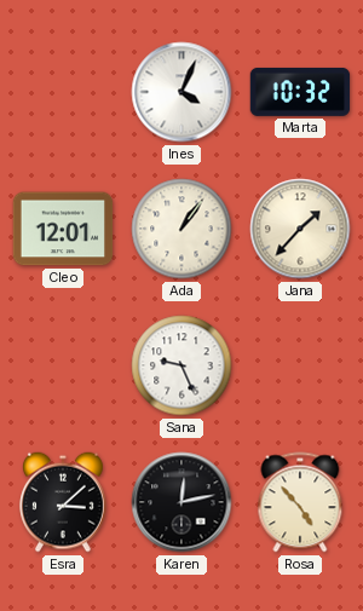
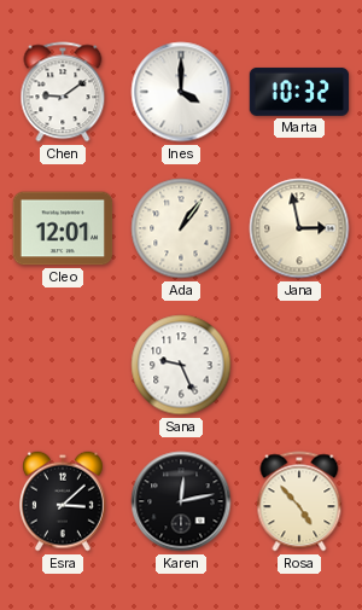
Chen: none -> 9:09 (63, 92)
Ines: 4:04 -> 4:00 (181, 92)
Jana: 1:37 -> 2:58 (299, 228)
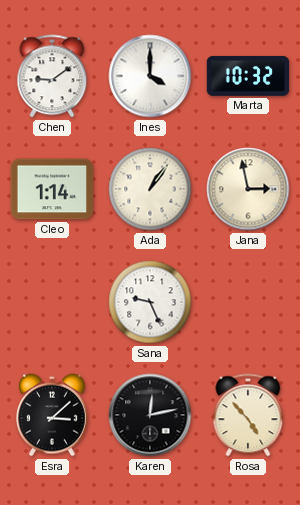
Cleo: 12:01 -> 1:14 (52, 189)
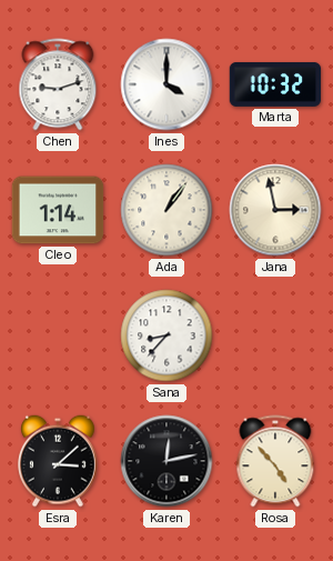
Chen: 9:09 -> 9:12 (58, 84)
Sana: 9:26 -> 8:37 (167, 335)
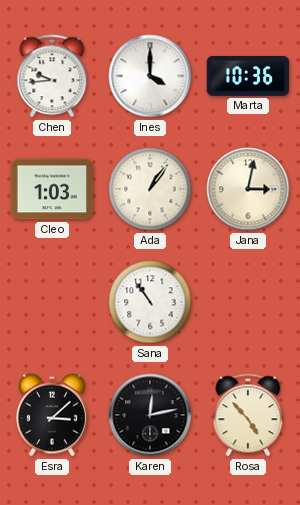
Chen: 9:12 -> 9:44 (52, 76)
Marta: 10:32 -> 10:36 (248, 76)
Cleo: 1:14 -> 1:03 (52, 189)
Jana: 2:58 -> 3:02 (248, 189)
Sana: 8:37 -> 10:54 (150, 302)
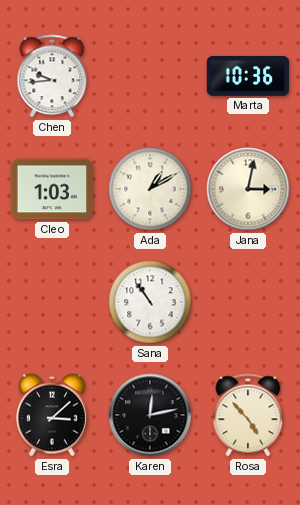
Ines: 4:00 -> none (150, 76)
Ada: 1:06 -> 1:10 (150, 189)
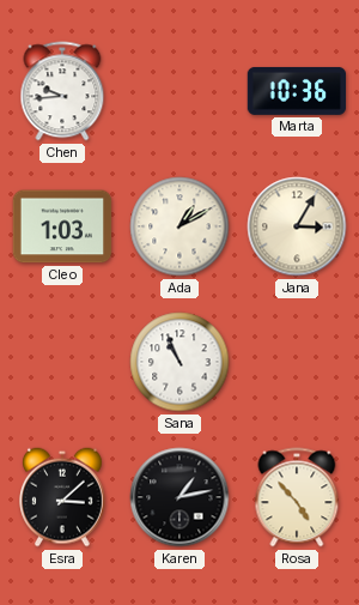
Jana: 3:02 -> 3:05 (297, 226)
Sana: 10:54 -> 10:56 (180, 362)
Karen: 12:13 -> 1:13 (180, 497)
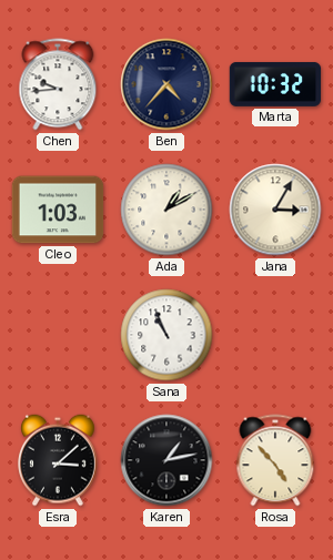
Ben: none -> 4:37 (167, 84)
Marta: 10:36 -> 10:32 (275, 84)
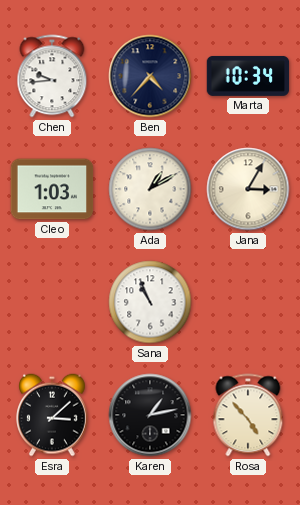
Marta: 10:32 -> 10:34 (248, 76)
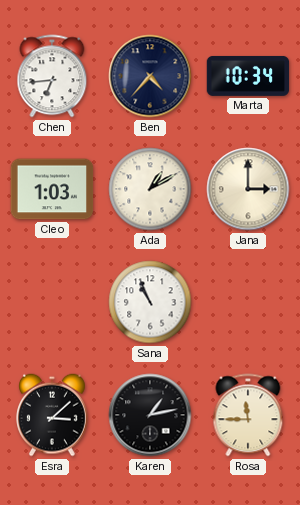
Chen: 9:44 -> 6:44 (52, 76)
Jana: 3:05 -> 3:00 (248, 189)
Rosa: 4:53 -> 11:45 (248, 415)
